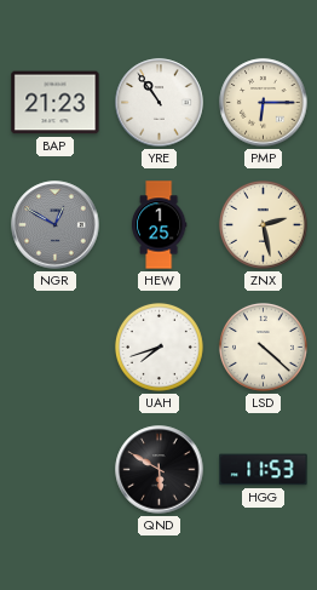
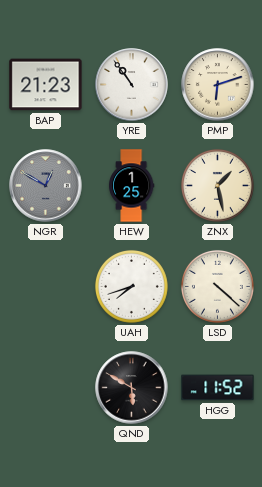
PMP: 6:15 -> 6:12 (218, 85)
ZNX: 2:28 -> 1:28 (217, 185)
HGG: 11:53 -> 11:52 (218, 388)
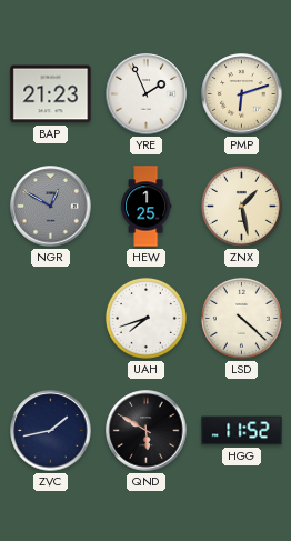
YRE: 10:54 -> 1:56 (147, 94)
ZVC: none -> 1:43 (51, 431)
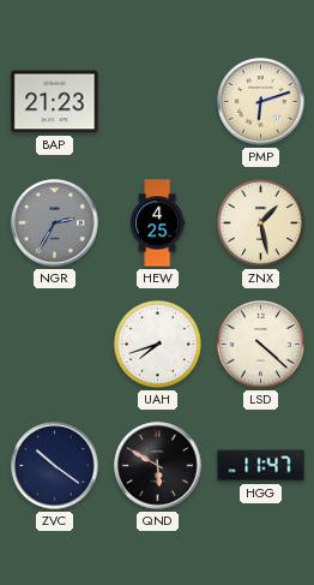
YRE: 1:56 -> none (147, 94)
NGR: 12:50 -> 2:35 (55, 223)
HEW: 1:25 -> 4:25 (157, 223)
ZVC: 1:43 -> 10:21 (55, 466)
HGG: 11:52 -> 11:47 (261, 466)
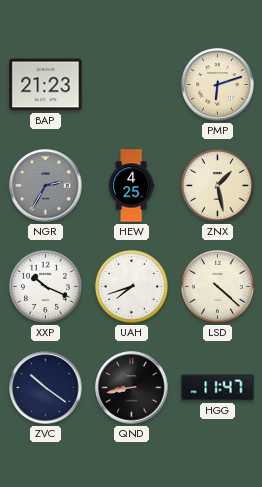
XXP: none -> 10:19 (45, 286)
QND: 5:50 -> 8:43 (132, 388)
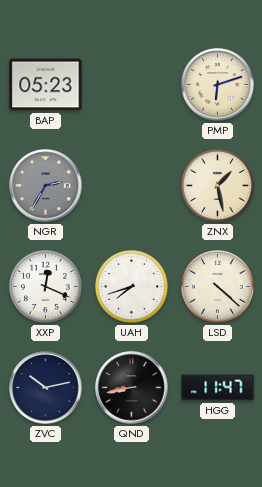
BAP: 21:23 -> 05:23 (46, 85)
HEW: 4:25 -> none (131, 186)
XXP: 10:19 -> 12:19 (45, 286)
ZVC: 10:21 -> 10:13 (46, 388)
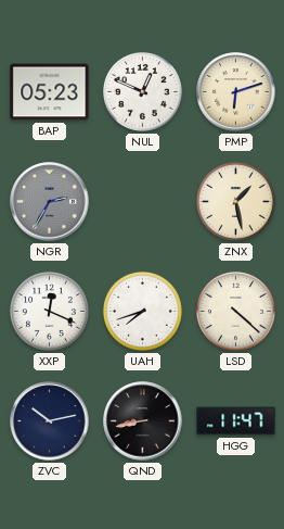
NUL: none -> 12:49 (142, 91)
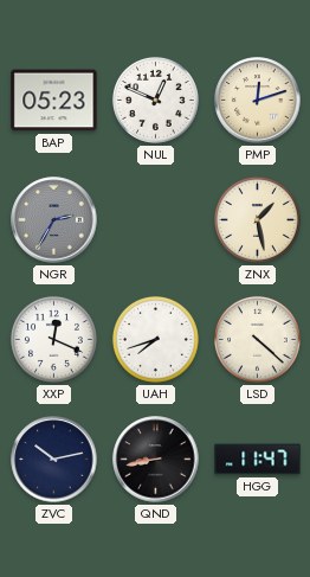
PMP: 6:12 -> 12:12 (258, 101)
